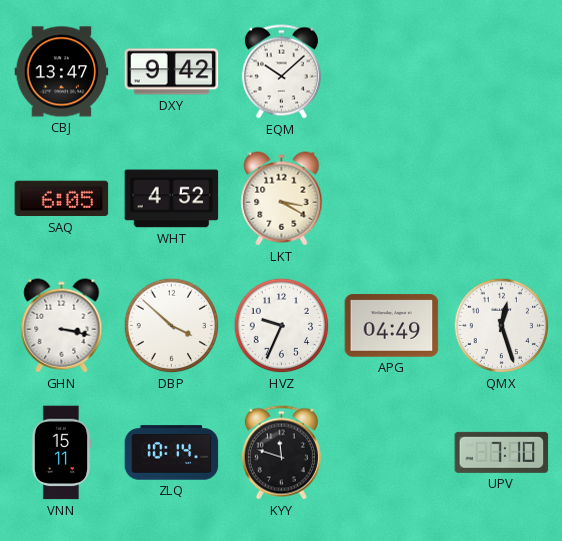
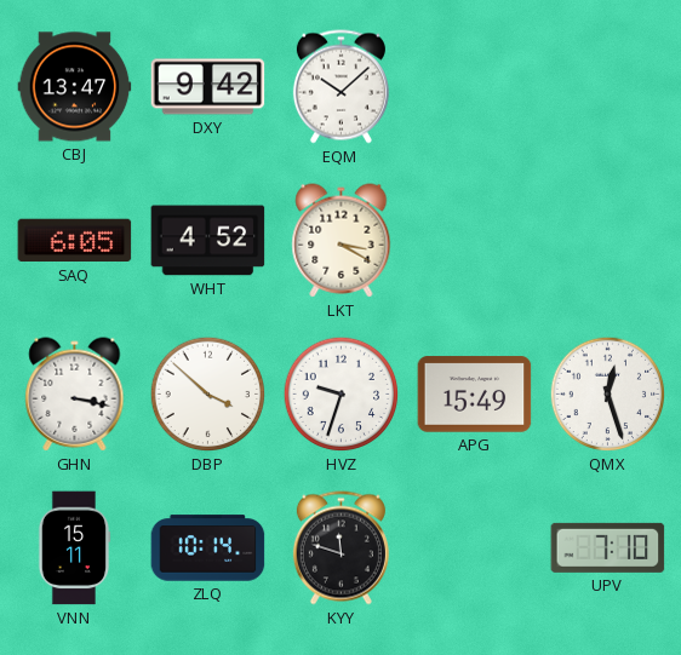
HVZ: 9:34 -> 9:33 (342, 395)
APG: 04:49 -> 15:49 (475, 395)
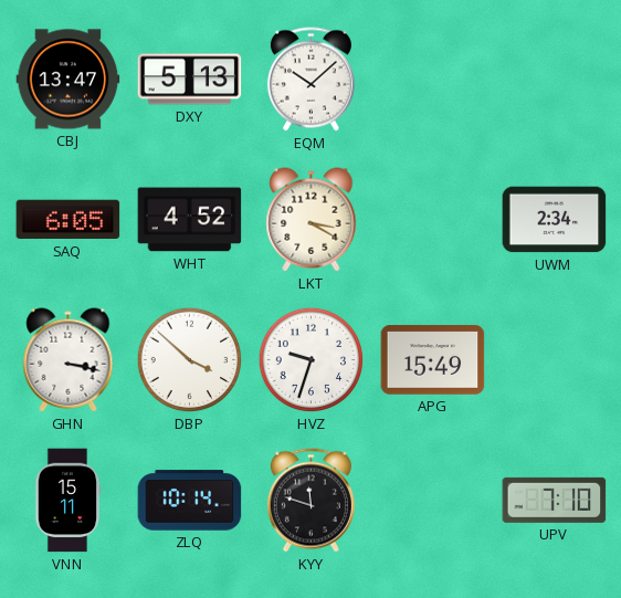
DXY: 9:42 -> 5:13 (190, 80)
UWM: none -> 2:34 (555, 220)
QMX: 12:27 -> none (608, 395)
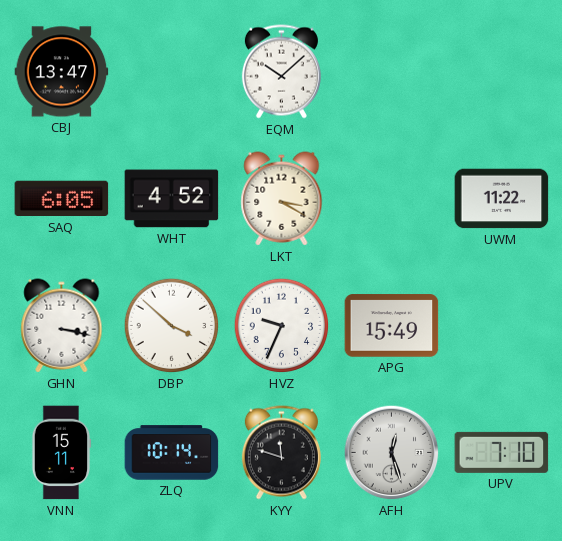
DXY: 5:13 -> none (190, 80)
UWM: 2:34 -> 11:22 (502, 199)
HVZ: 9:33 -> 9:34 (282, 326)
AFH: none -> 12:27 (392, 453)
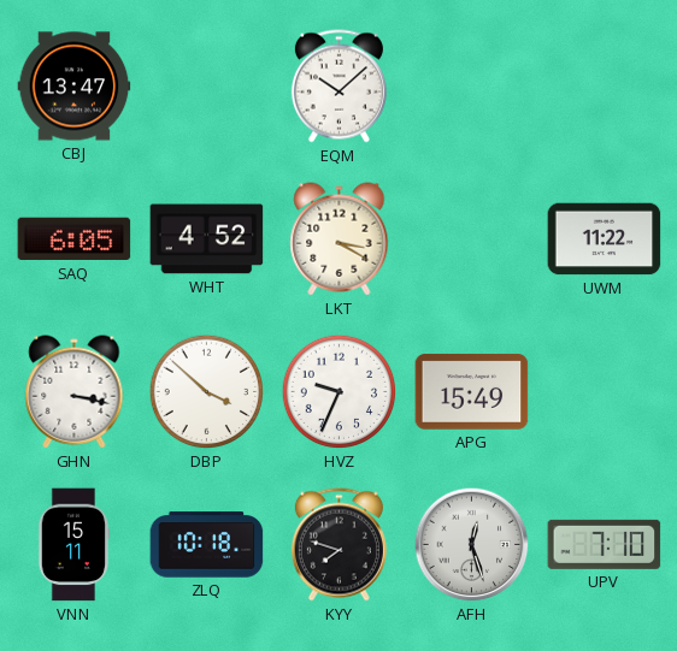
ZLQ: 10:14 -> 10:18 (207, 545)
KYY: 11:48 -> 7:48 (338, 545)
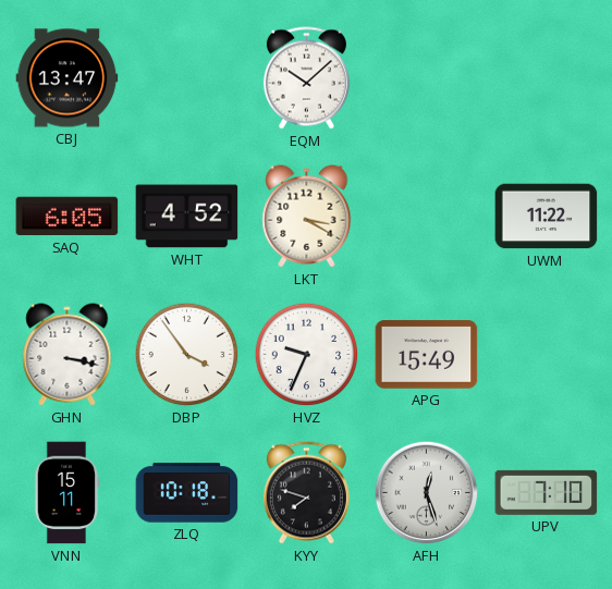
DBP: 3:52 -> 3:54 (187, 355)
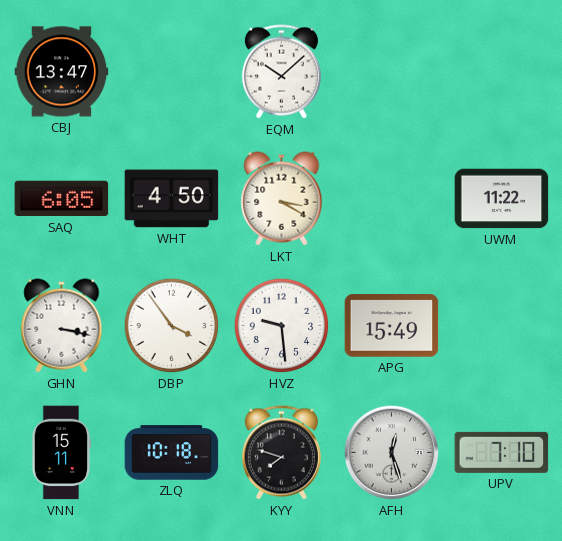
WHT: 4:52 -> 4:50 (172, 199)
HVZ: 9:34 -> 9:29 (282, 326)
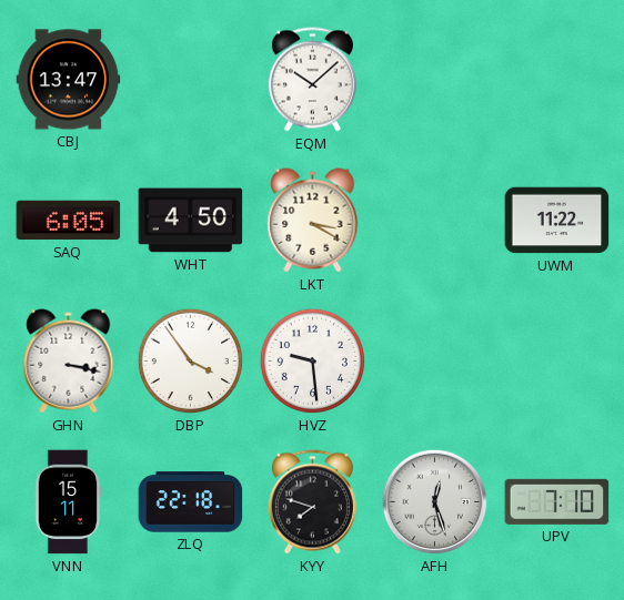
APG: 15:49 -> none (392, 326)
ZLQ: 10:18 -> 22:18 (191, 502)
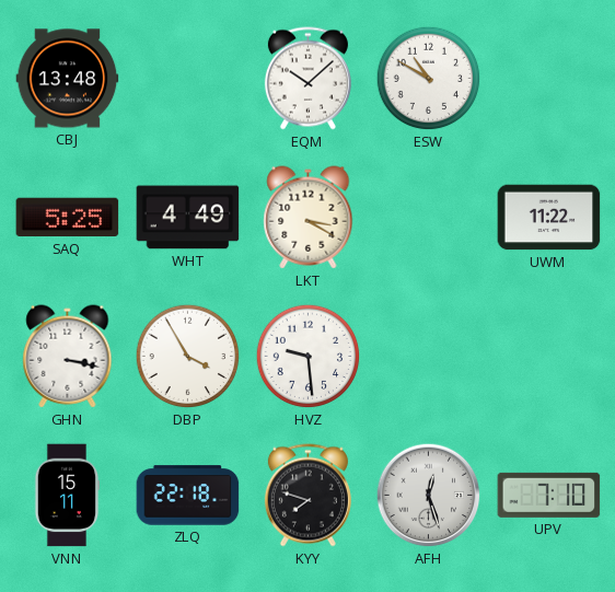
CBJ: 13:47 -> 13:48 (68, 79)
ESW: none -> 10:50 (429, 79)
SAQ: 6:05 -> 5:25 (68, 218)
WHT: 4:50 -> 4:49 (188, 218)
DBP: 3:54 -> 3:55 (188, 357)
